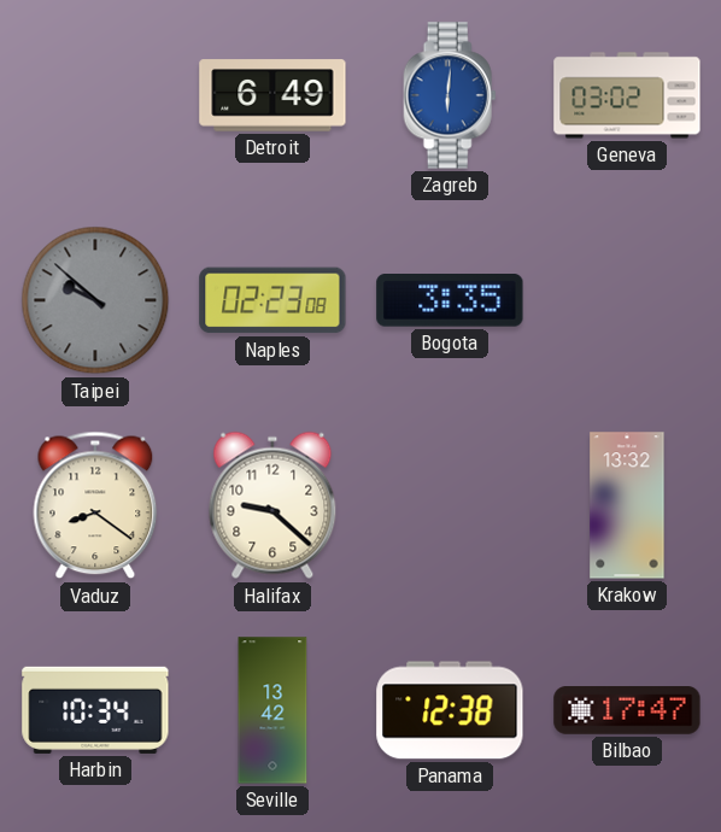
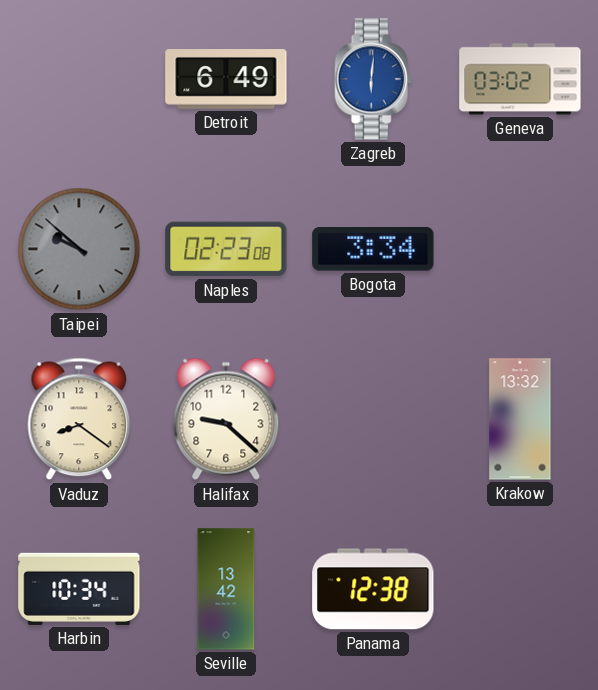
Bogota: 3:35 -> 3:34 (373, 249)
Bilbao: 17:47 -> none (627, 710)
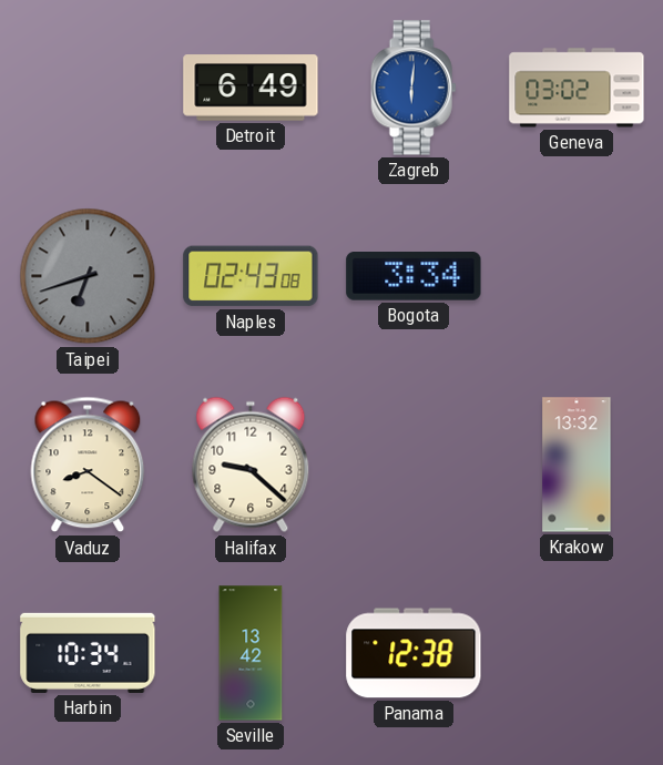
Taipei: 9:52 -> 6:42 (88, 276)
Naples: 02:23 -> 02:43 (251, 276)
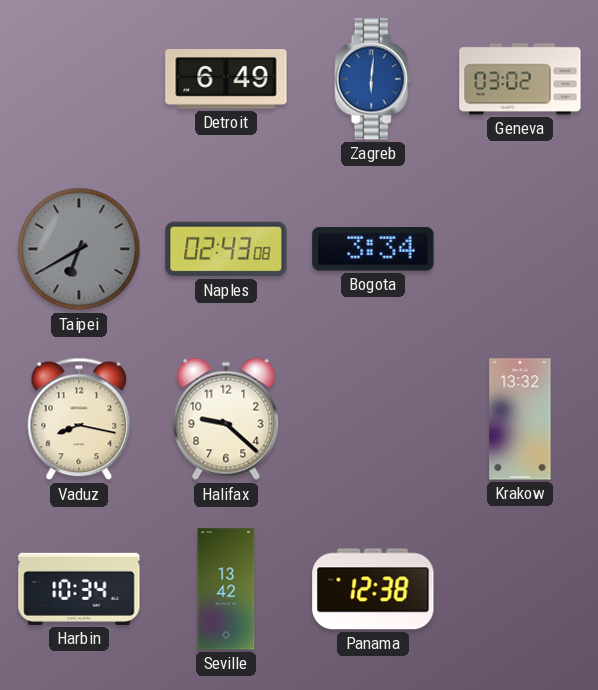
Taipei: 6:42 -> 6:40 (79, 249)
Vaduz: 8:21 -> 8:17 (79, 419)
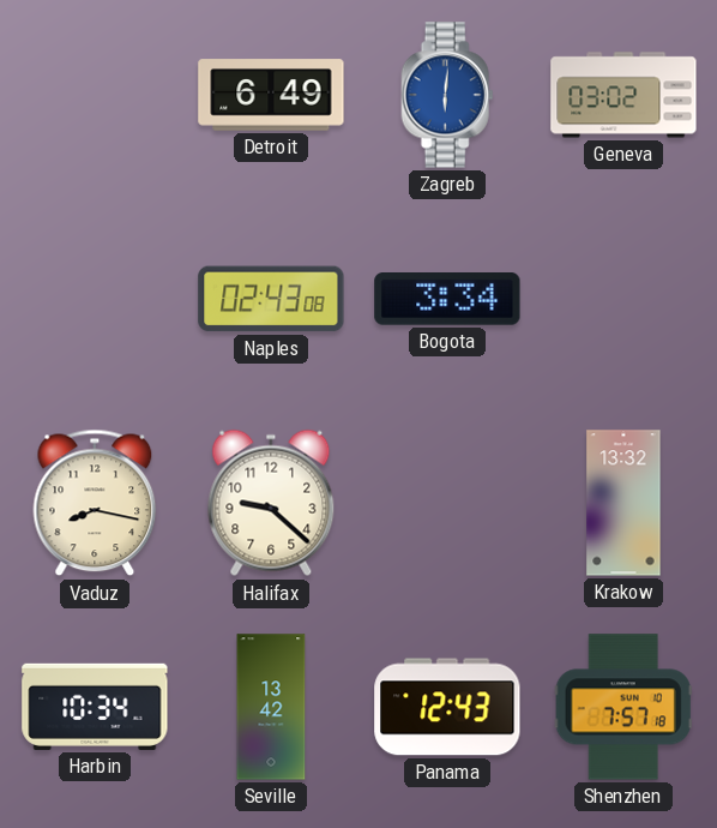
Taipei: 6:40 -> none (79, 249)
Panama: 12:38 -> 12:43 (447, 707)
Shenzhen: none -> 7:57 (623, 707)
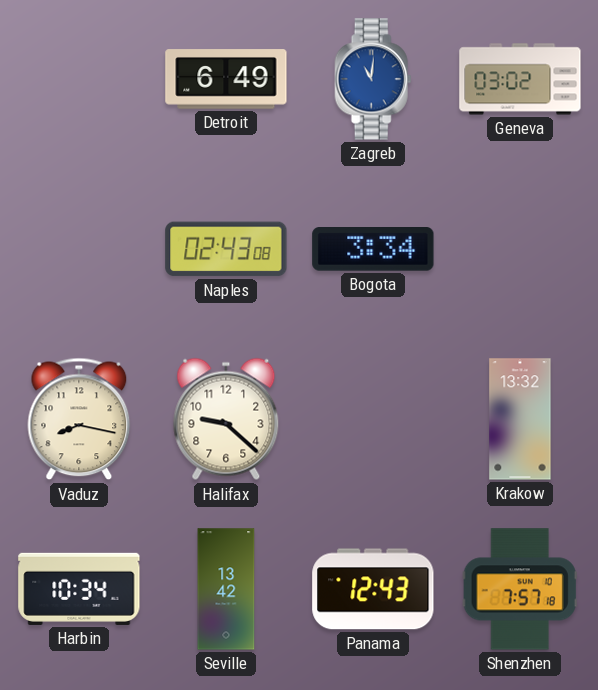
Zagreb: 6:01 -> 11:01 (373, 79)
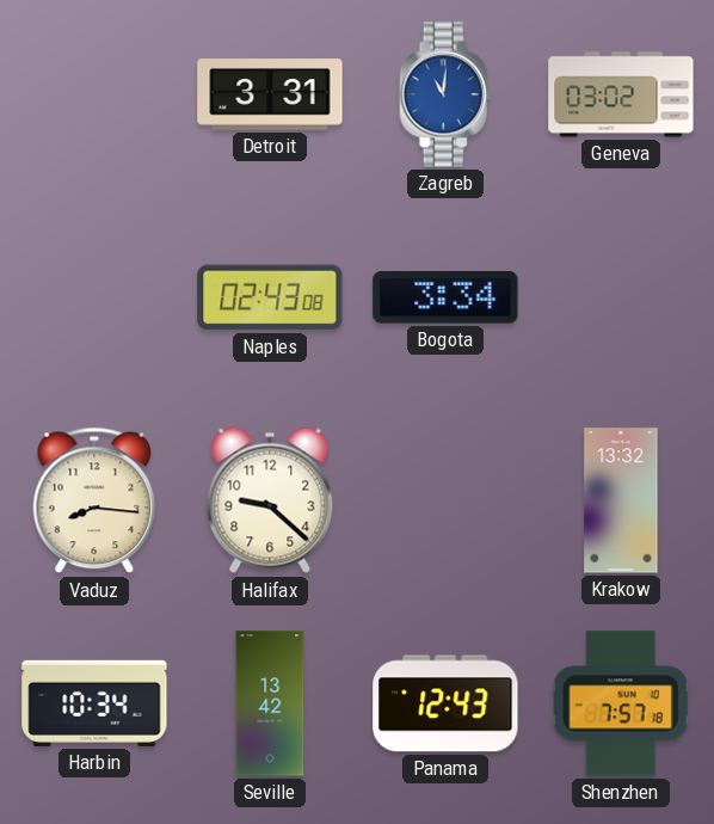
Detroit: 6:49 -> 3:31 (270, 94)
Vaduz: 8:17 -> 8:16 (94, 500)
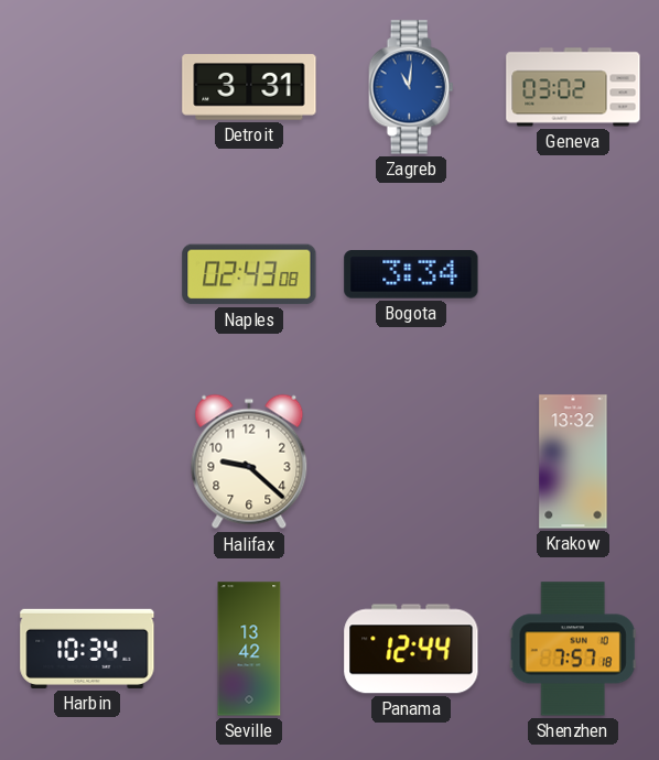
Vaduz: 8:16 -> none (94, 500)
Panama: 12:43 -> 12:44 (411, 649)
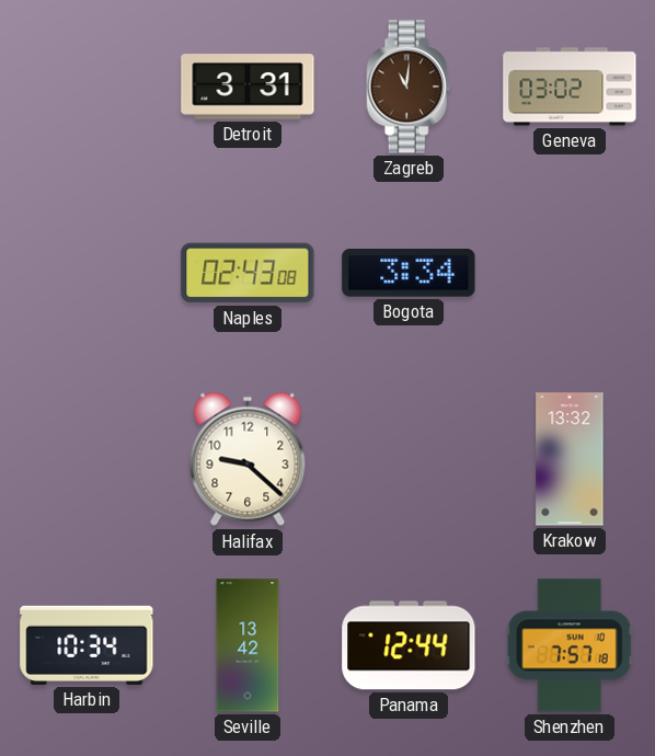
Zagreb dial: blue -> brown (409, 87)
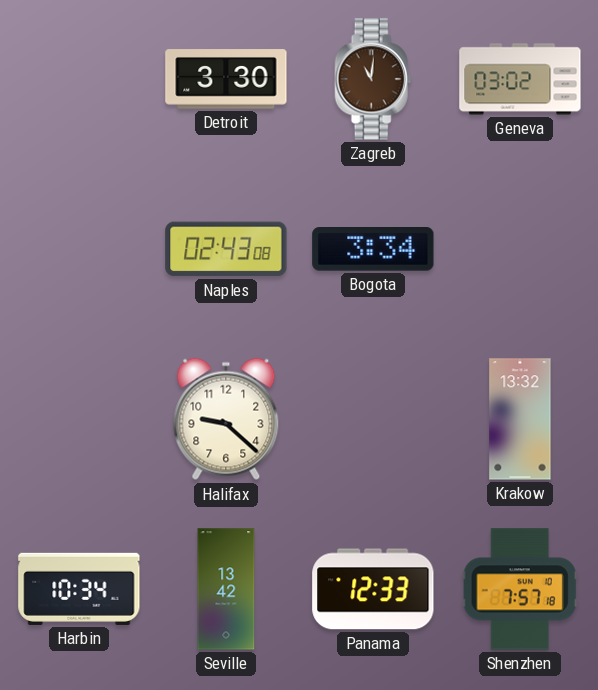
Detroit: 3:31 -> 3:30 (226, 79)
Panama: 12:44 -> 12:33 (373, 589)
